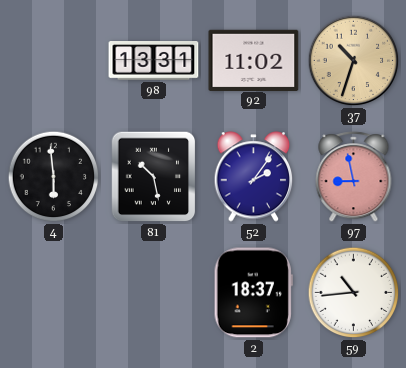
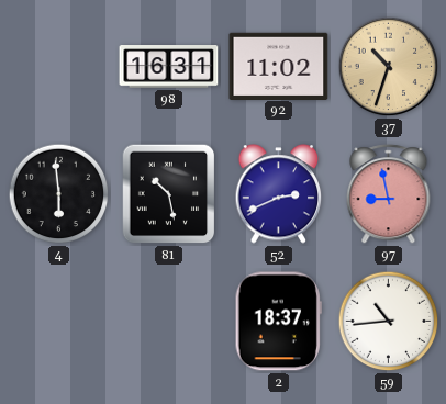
98: 13:31 -> 16:31 (169, 67)
52: 2:06 -> 2:41 (279, 194)
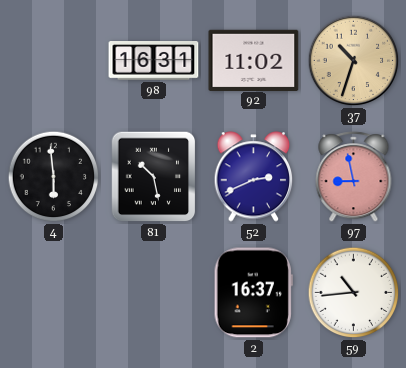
2: 18:37 -> 16:37 (253, 293)
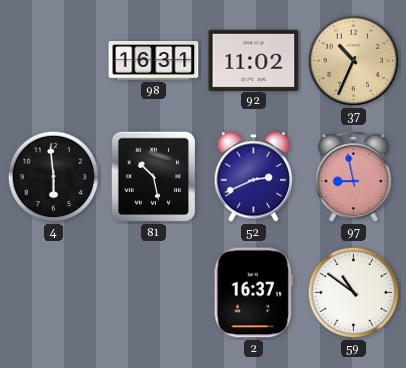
37: 10:33 -> 10:34 (354, 61)
59: 10:44 -> 10:51 (354, 293)
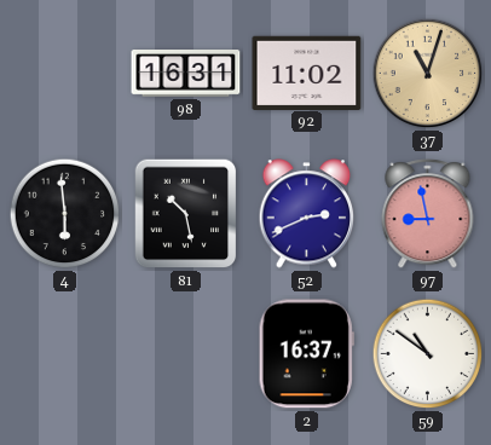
37: 10:34 -> 11:03 (428, 74)
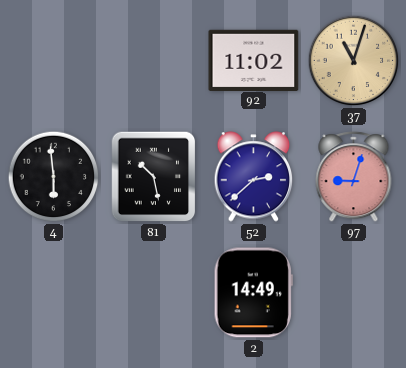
98: 16:31 -> none (186, 74)
52: 2:41 -> 2:38 (254, 177)
97: 8:58 -> 9:03 (354, 177)
2: 16:37 -> 14:49 (253, 293)
59: 10:51 -> none (428, 354)
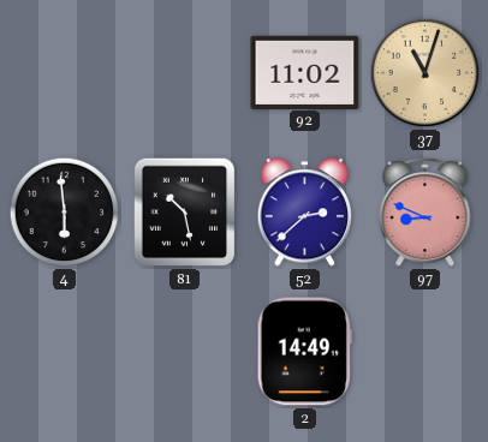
97: 9:03 -> 8:49 (425, 213)
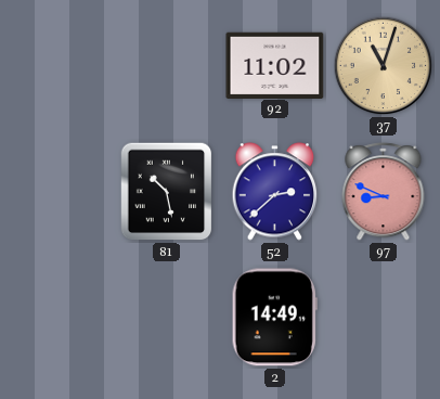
4: 5:59 -> none (65, 213)
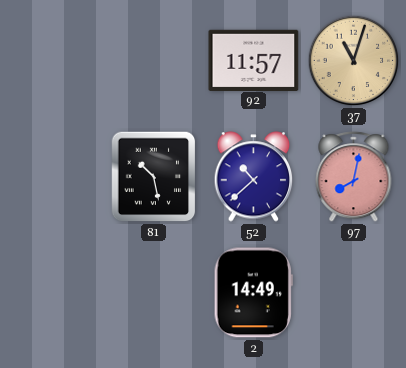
92: 11:02 -> 11:57 (254, 60)
52: 2:38 -> 10:38 (254, 177)
97: 8:49 -> 8:02 (354, 177)
